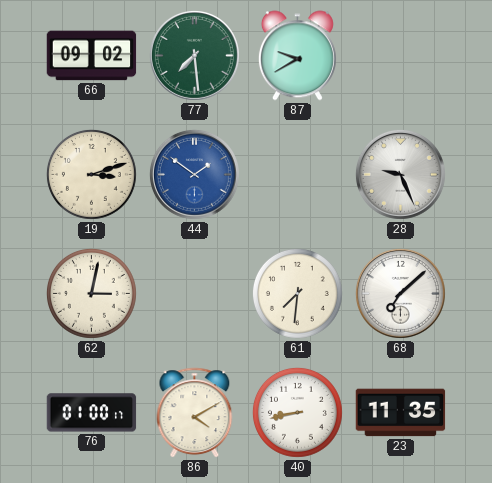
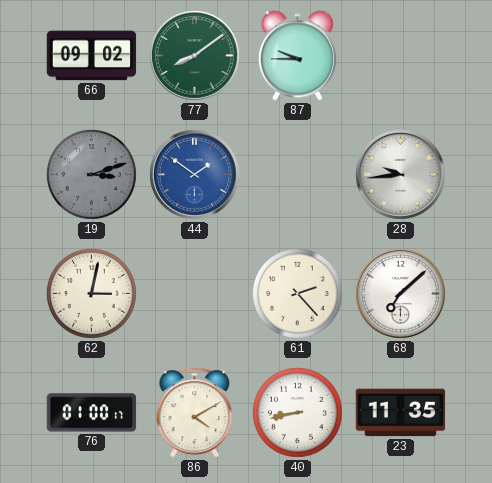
77: 7:29 -> 8:09 (194, 55)
87: 9:40 -> 9:45 (297, 56)
19 dial: cream -> grey (91, 174)
28: 9:26 -> 9:44 (400, 174)
61: 7:31 -> 2:23 (297, 293)
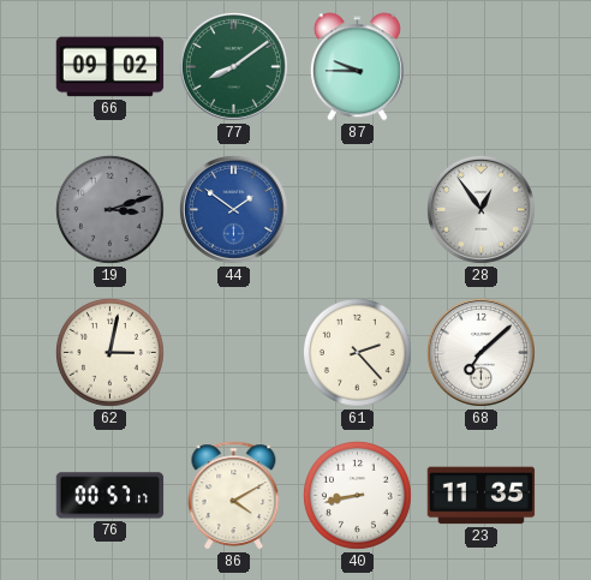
28: 9:44 -> 12:54 (480, 209)
76: 01:00 -> 00:57 (111, 496)
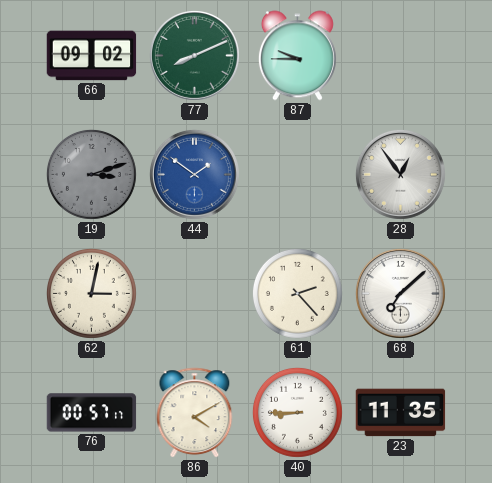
77: 8:09 -> 8:11 (194, 55)
40: 8:43 -> 8:45 (297, 412)
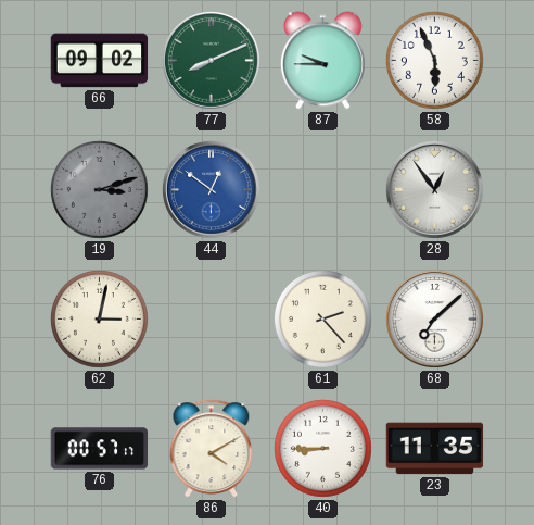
58: none -> 5:56 (434, 60)
44: 1:51 -> 12:51 (211, 189)
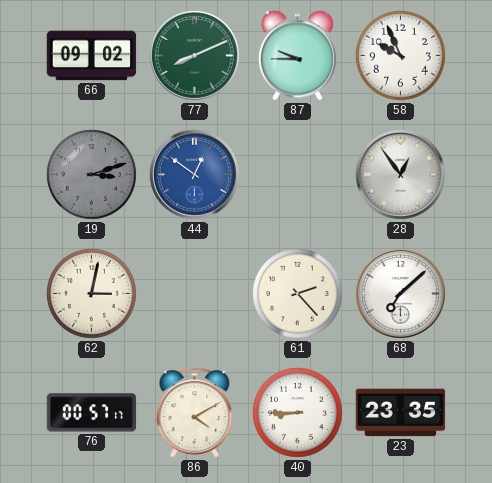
58: 5:56 -> 9:56 (400, 55)
23: 11:35 -> 23:35 (401, 413)
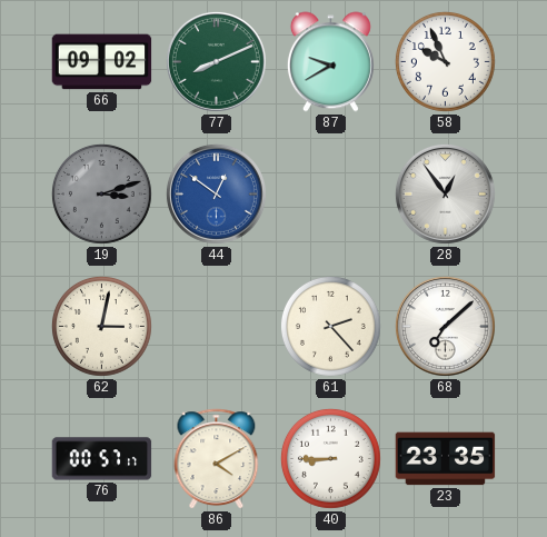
87: 9:45 -> 9:40 (330, 62)
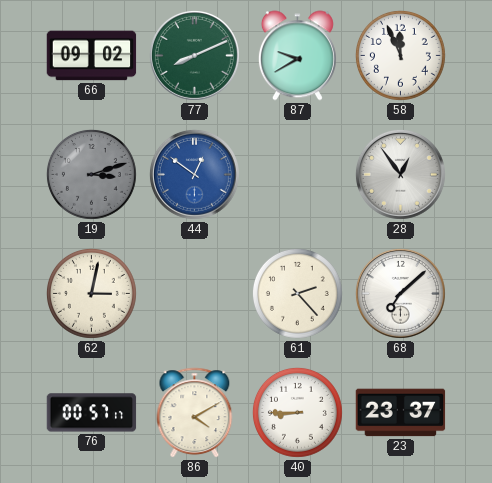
58: 9:56 -> 11:56 (400, 55)
23: 23:35 -> 23:37 (401, 413)
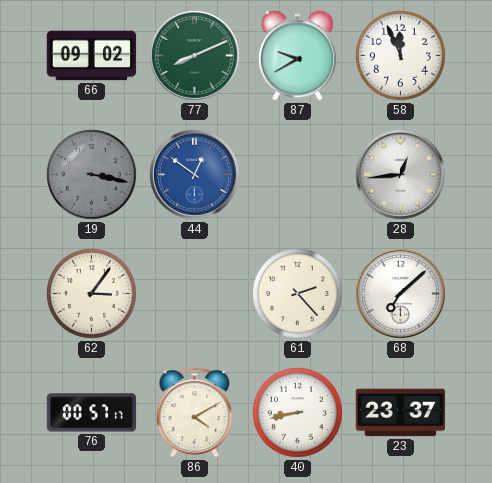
19: 3:12 -> 3:17 (91, 174)
28: 12:54 -> 12:44 (400, 174)
62: 3:02 -> 3:06 (91, 293)
40: 8:45 -> 8:43 (297, 412)
